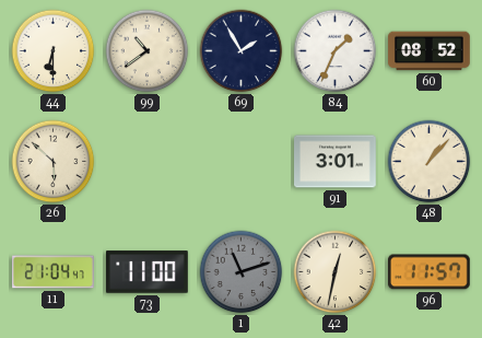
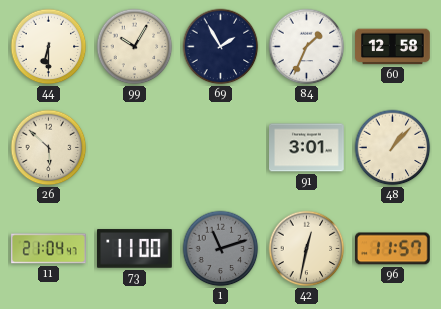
99: 10:39 -> 10:05 (135, 47)
60: 08:52 -> 12:58 (393, 47)
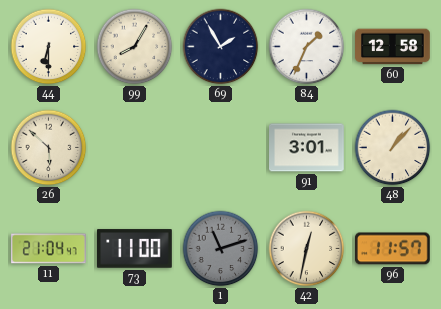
99: 10:05 -> 8:05 (135, 47)
